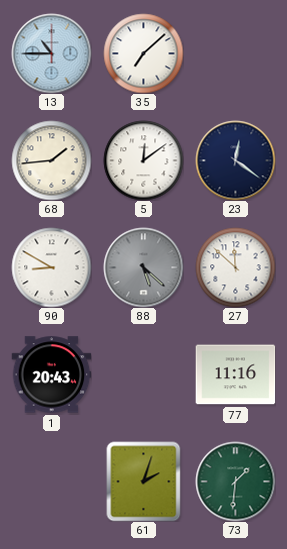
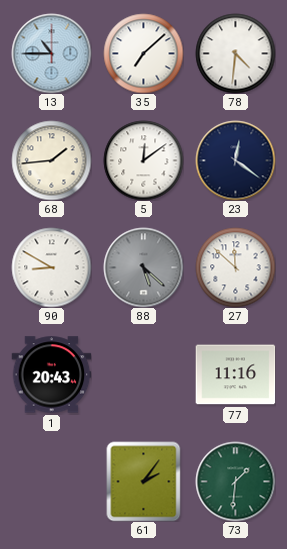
78: none -> 4:31 (235, 53)
61: 2:03 -> 2:06 (144, 481)
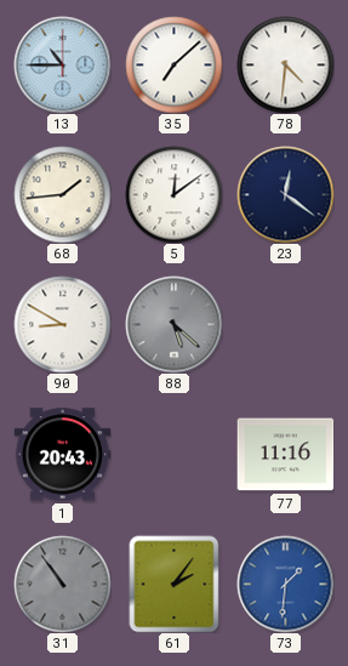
27: 11:52 -> none (235, 267)
31: none -> 10:54 (62, 584)
73 dial: green -> blue (285, 584)
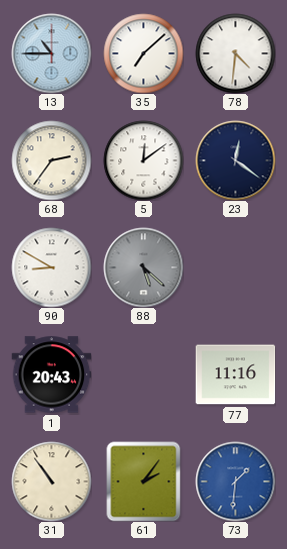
68: 1:44 -> 2:36 (51, 160)
31 dial: grey -> cream (51, 481)
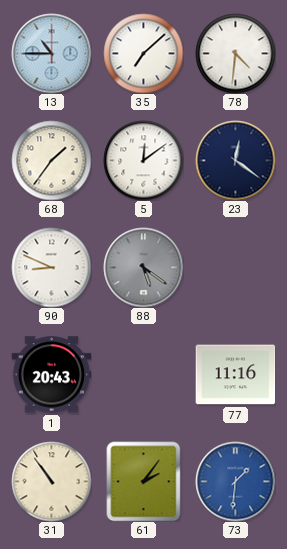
68: 2:36 -> 1:36 (51, 160)
90: 8:50 -> 8:49 (51, 267)
88: 5:22 -> 5:21 (143, 267)
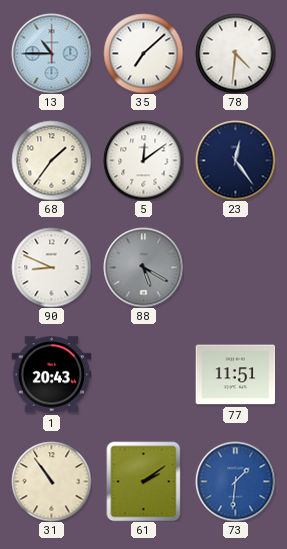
23: 12:21 -> 12:24 (235, 160)
88: 5:21 -> 5:20 (143, 267)
77: 11:16 -> 11:51 (235, 375)
61: 2:06 -> 2:09 (144, 481)
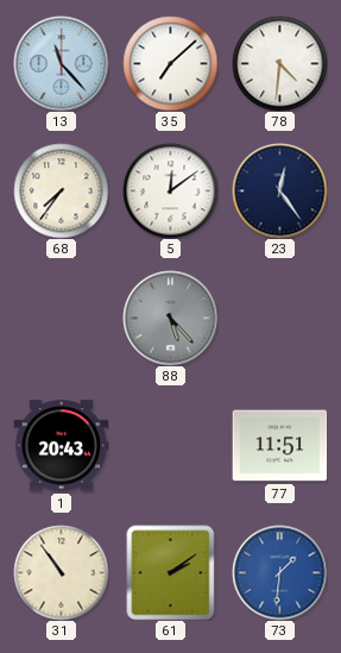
13: 10:45 -> 11:23 (61, 63)
68: 1:36 -> 7:36 (61, 190)
90: 8:49 -> none (51, 267)
88: 5:20 -> 5:23 (170, 318)
